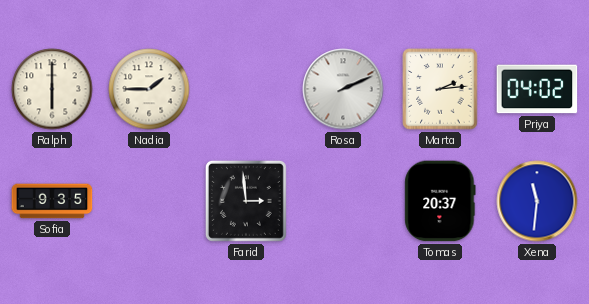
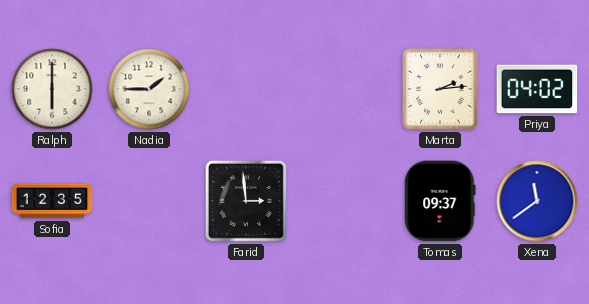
Rosa: 2:11 -> none (343, 89)
Sofia: 9:35 -> 12:35 (52, 201)
Tomas: 20:37 -> 09:37 (440, 201)
Xena: 11:31 -> 11:39 (537, 201)
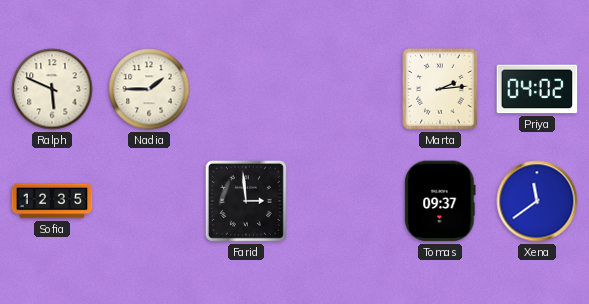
Ralph: 6:00 -> 5:49 (52, 89)
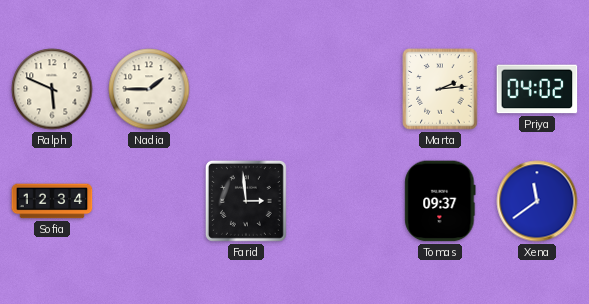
Sofia: 12:35 -> 12:34 (52, 201)
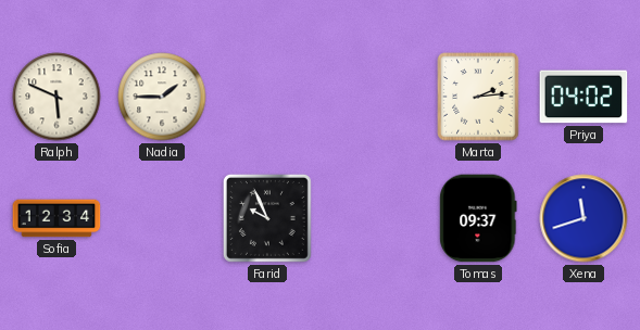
Farid: 2:59 -> 9:56 (267, 218)
Xena: 11:39 -> 11:42 (583, 218)
